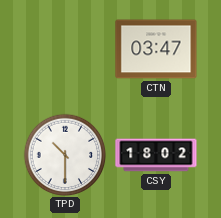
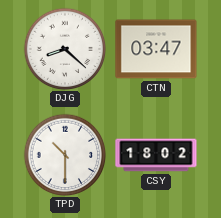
DJG: none -> 8:22 (65, 49)
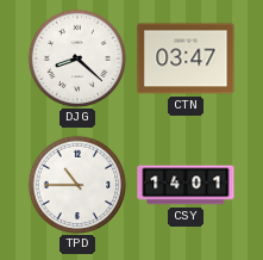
TPD: 10:30 -> 10:45 (77, 185)
CSY: 18:02 -> 14:01 (186, 185)
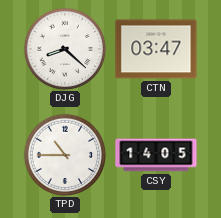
CSY: 14:01 -> 14:05 (156, 155)
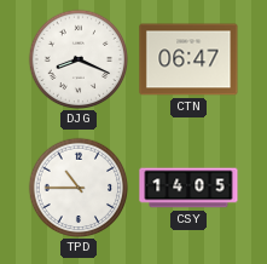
DJG: 8:22 -> 8:19 (79, 59)
CTN: 03:47 -> 06:47 (188, 59)
